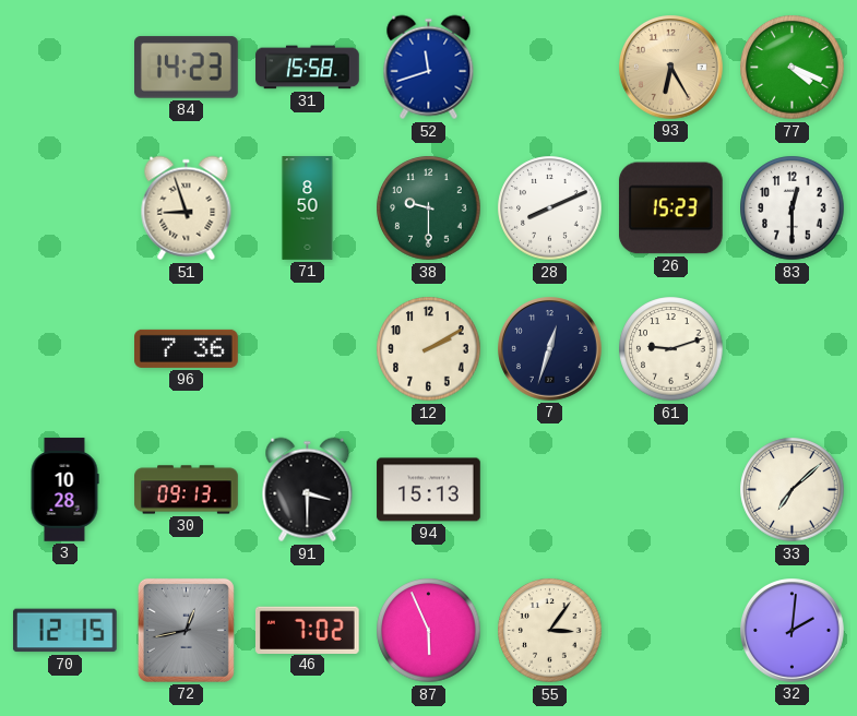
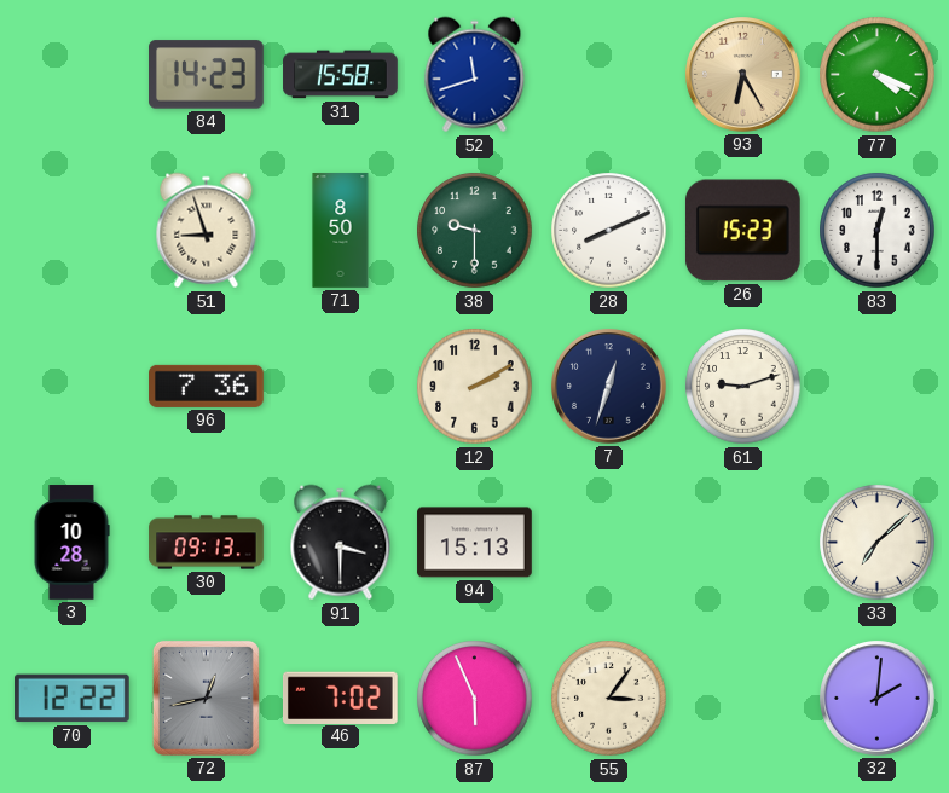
70: 12:15 -> 12:22 (71, 699)
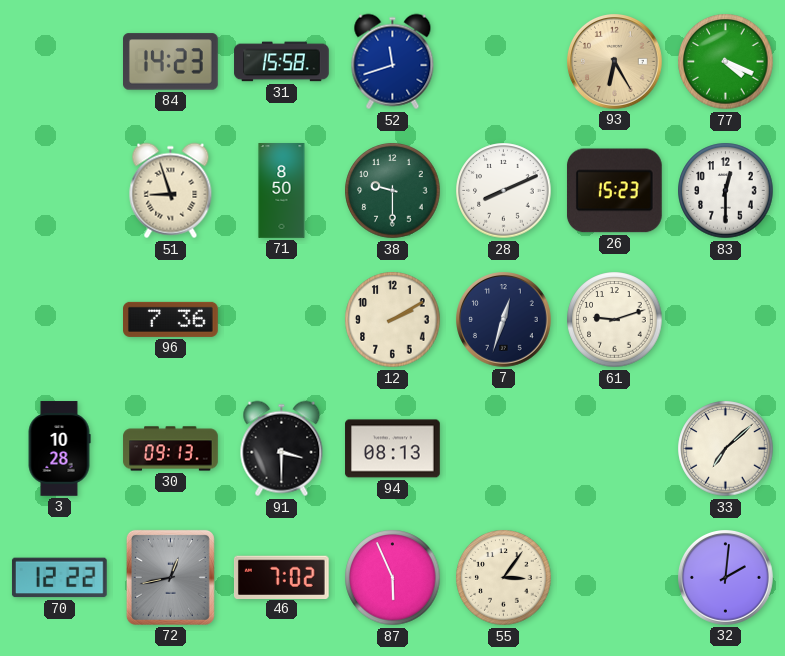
94: 15:13 -> 08:13 (393, 449)
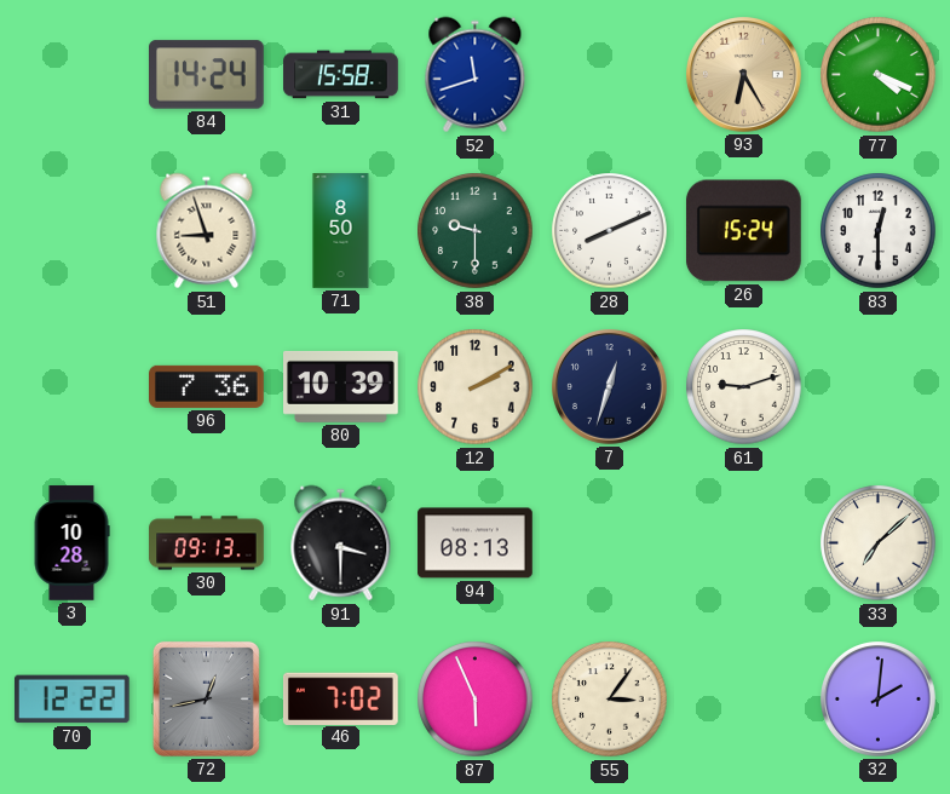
84: 14:23 -> 14:24 (207, 75)
26: 15:23 -> 15:24 (743, 231)
80: none -> 10:39 (341, 386)
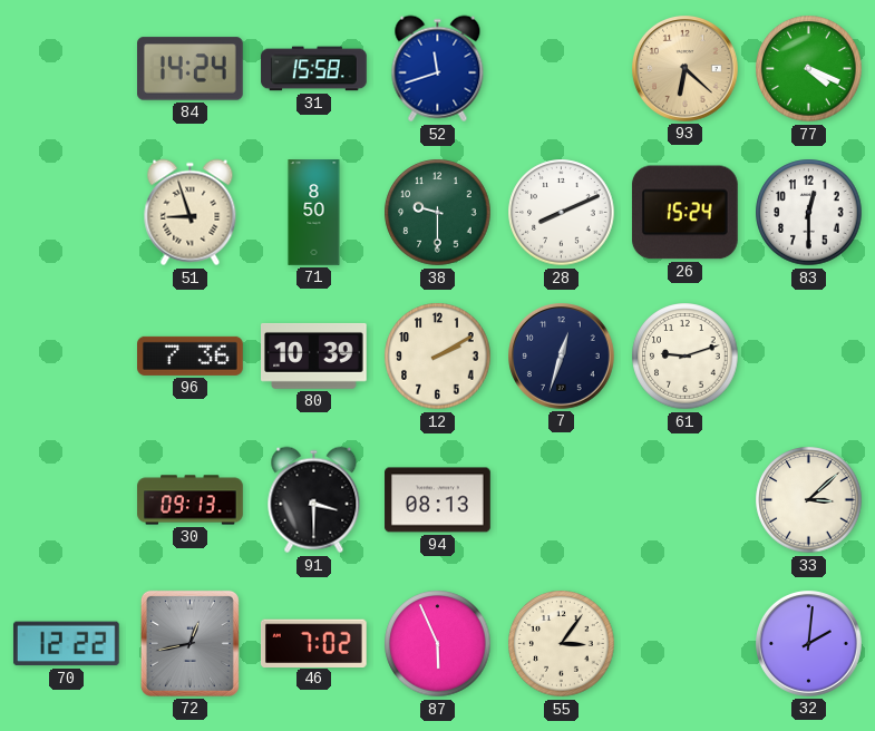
93: 6:25 -> 6:22 (686, 69)
3: 10:28 -> none (71, 543)
33: 7:08 -> 3:08 (809, 500)
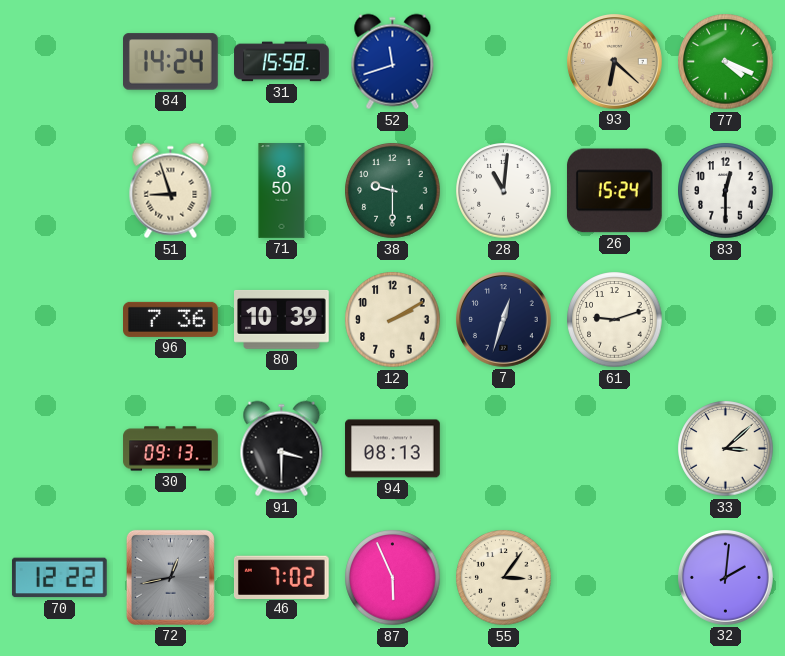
28: 8:11 -> 11:01 (504, 191)
